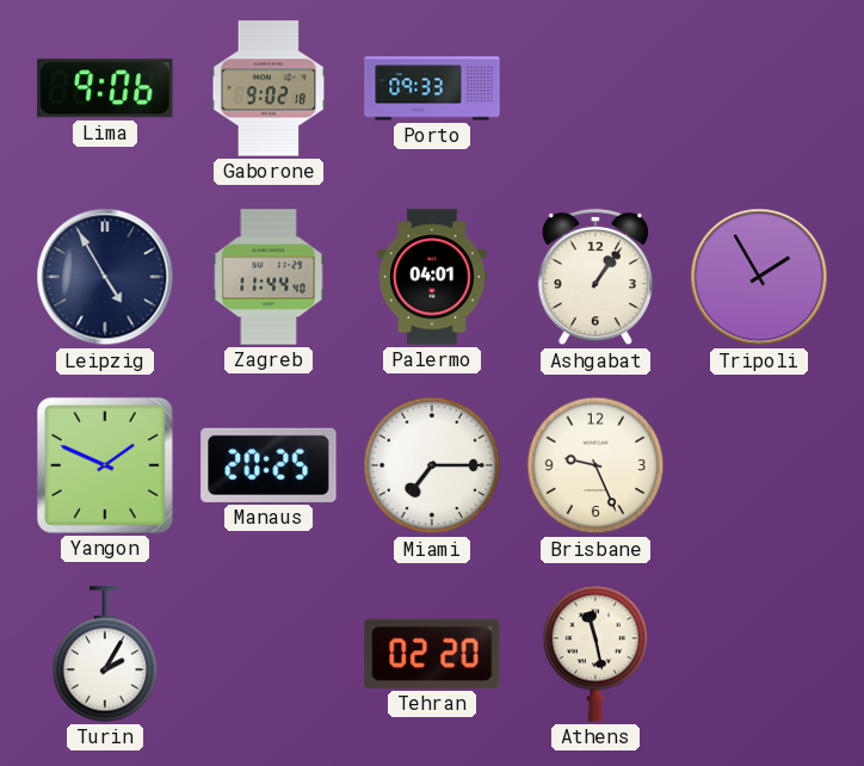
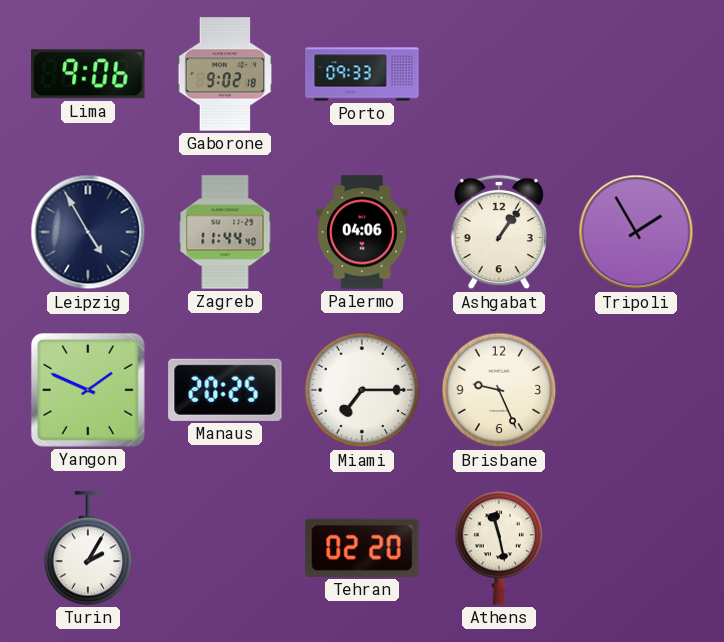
Palermo: 04:01 -> 04:06 (362, 232)
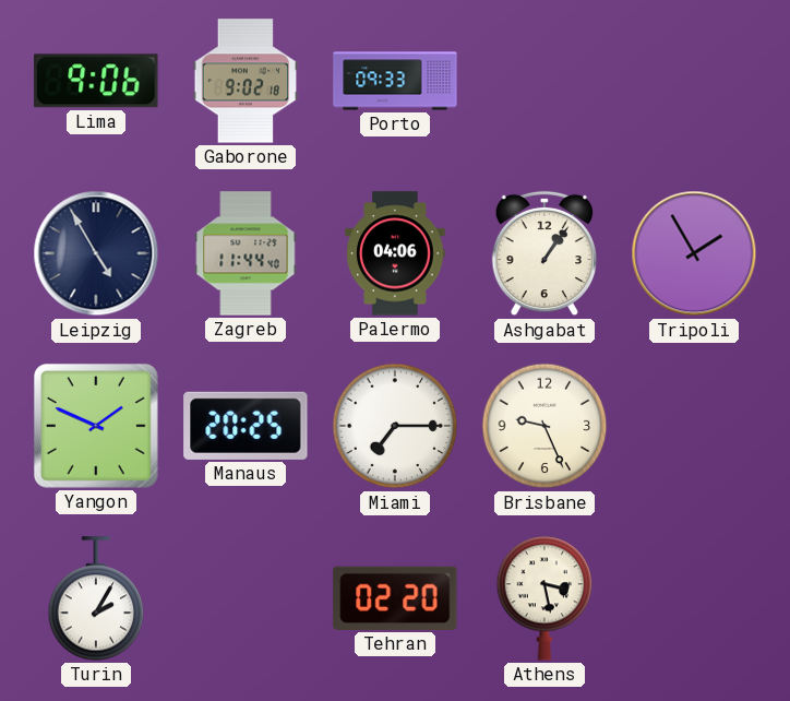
Athens: 11:28 -> 3:28 (544, 598)
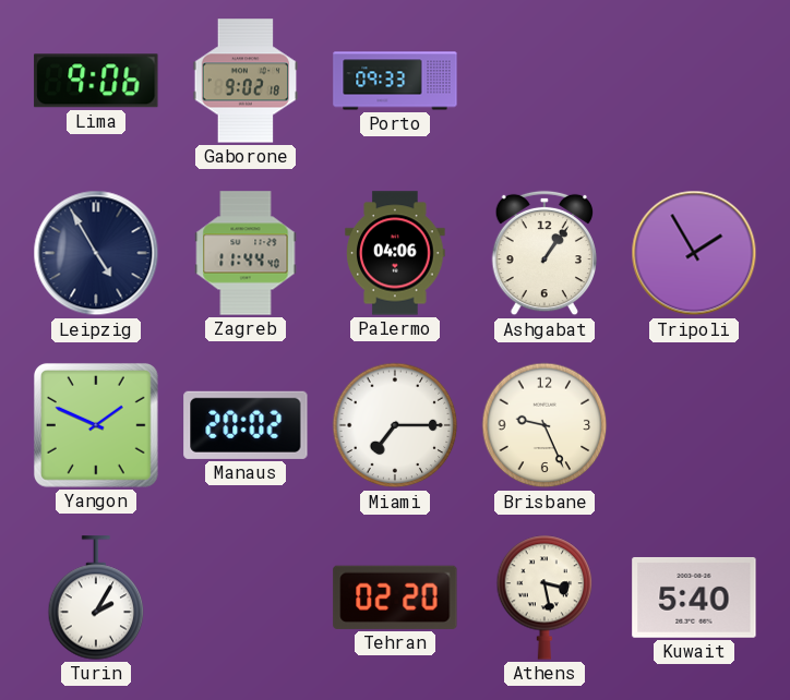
Manaus: 20:25 -> 20:02 (246, 425)
Kuwait: none -> 5:40 (694, 598)
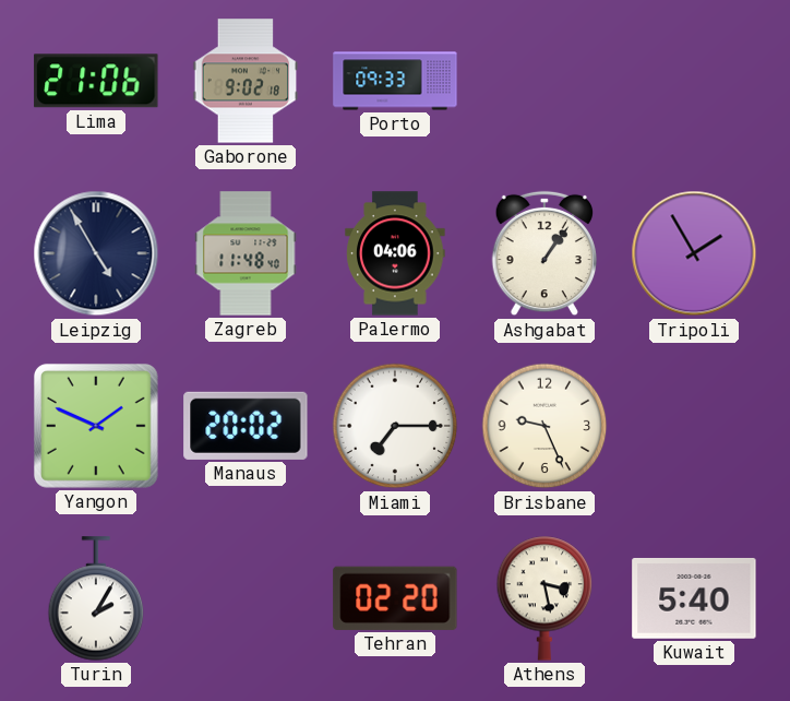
Lima: 9:06 -> 21:06 (96, 81)
Zagreb: 11:44 -> 11:48 (246, 253)
